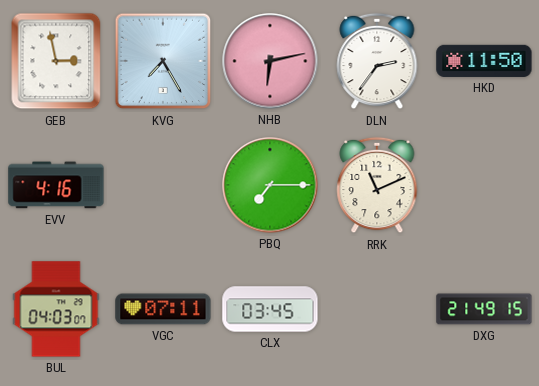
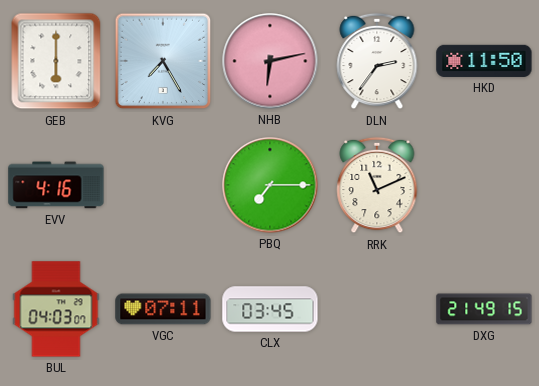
GEB: 2:58 -> 6:00 (56, 61)
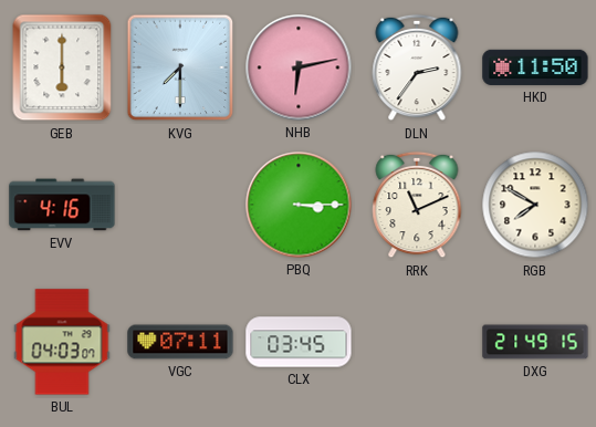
KVG: 7:25 -> 7:30 (180, 67)
PBQ: 7:15 -> 3:15 (299, 205)
RGB: none -> 7:50 (535, 205)
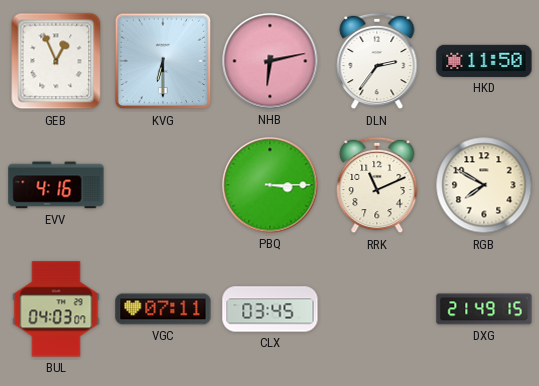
GEB: 6:00 -> 12:56 (56, 61)
KVG: 7:30 -> 6:30 (163, 61)
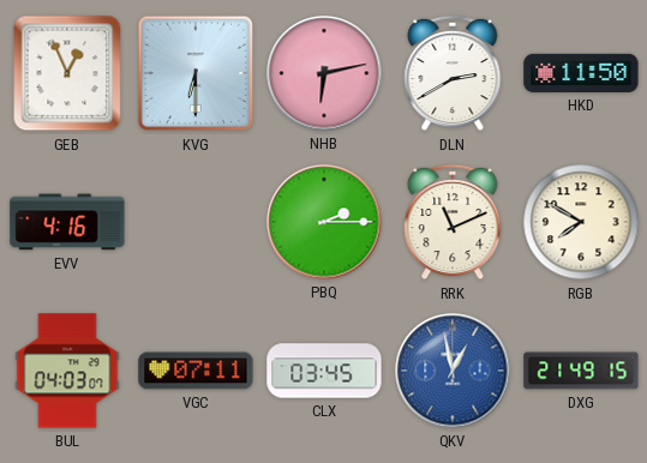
DLN: 2:36 -> 2:40 (453, 73)
PBQ: 3:15 -> 2:15 (324, 222)
QKV: none -> 12:58 (453, 371)
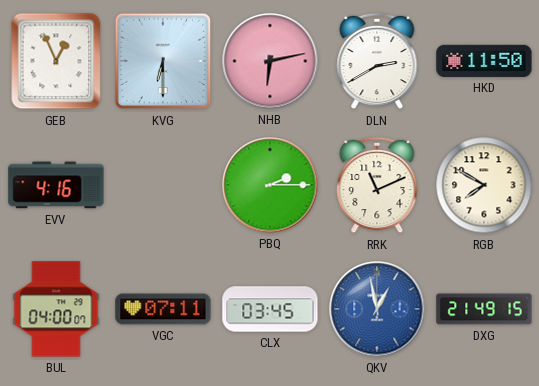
BUL: 04:03 -> 04:00 (56, 309)
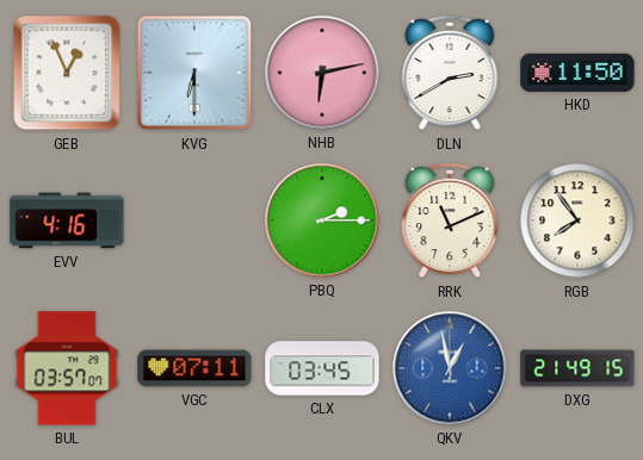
RGB: 7:50 -> 7:54 (577, 220)
BUL: 04:00 -> 03:57 (67, 368)
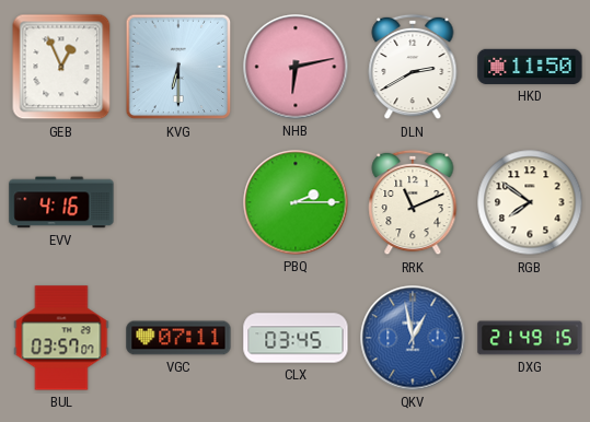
RGB: 7:54 -> 7:51 (530, 202)
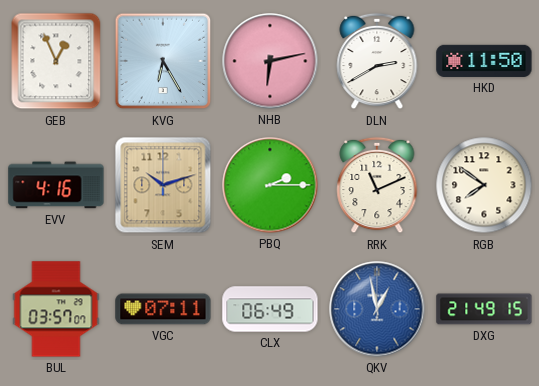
KVG: 6:30 -> 6:25 (163, 61)
SEM: none -> 10:12 (163, 185)
CLX: 03:45 -> 06:49 (270, 309)
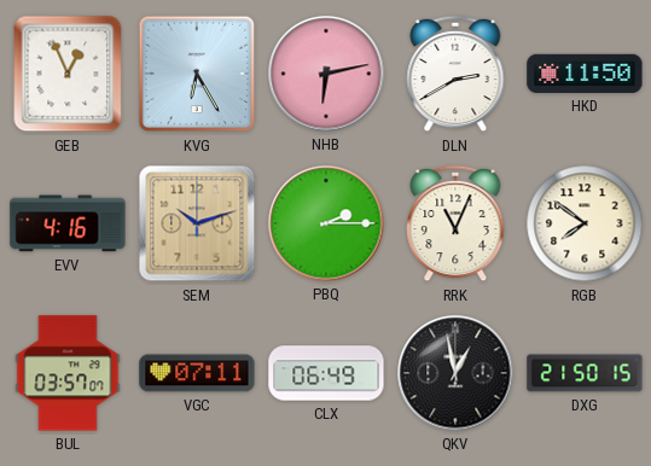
RRK: 11:11 -> 11:04 (455, 223)
QKV dial: blue -> black (455, 373)
DXG: 21:49 -> 21:50 (585, 373)
